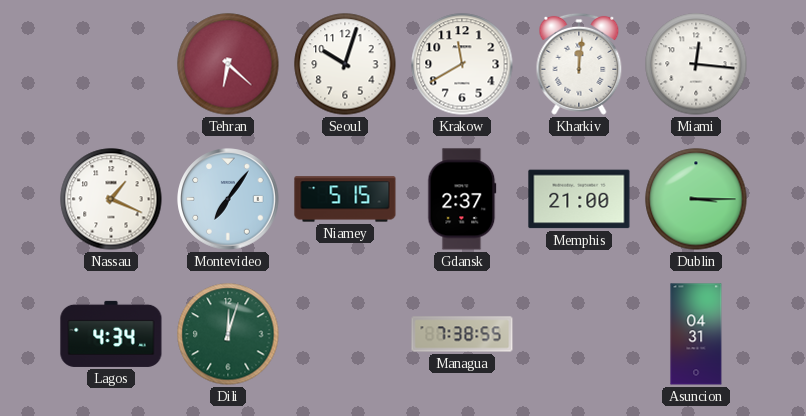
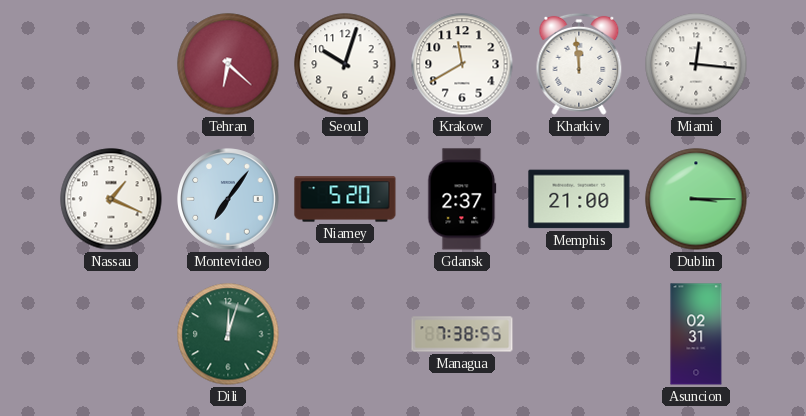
Kharkiv: 12:01 -> 11:59 (579, 64)
Niamey: 5:15 -> 5:20 (345, 199)
Lagos: 4:34 -> none (111, 334)
Asuncion: 04:31 -> 02:31 (696, 334)
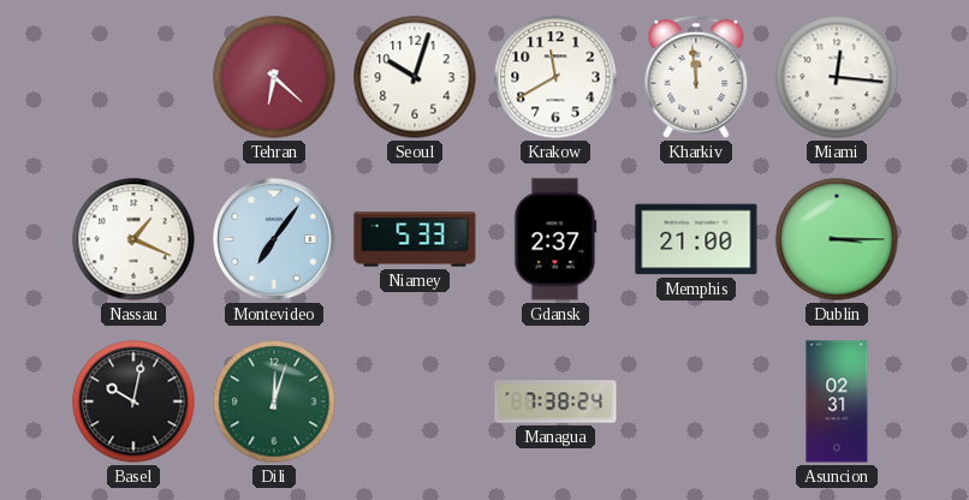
Niamey: 5:20 -> 5:33 (415, 239)
Basel: none -> 10:02 (133, 401)
Managua: 7:38:55 -> 7:38:24 (555, 401)
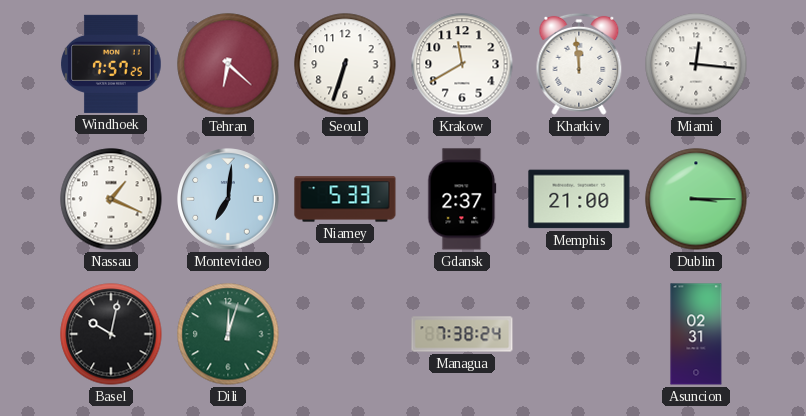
Windhoek: none -> 7:57 (111, 64)
Seoul: 10:03 -> 6:33 (345, 64)
Montevideo: 7:06 -> 7:01 (228, 199)
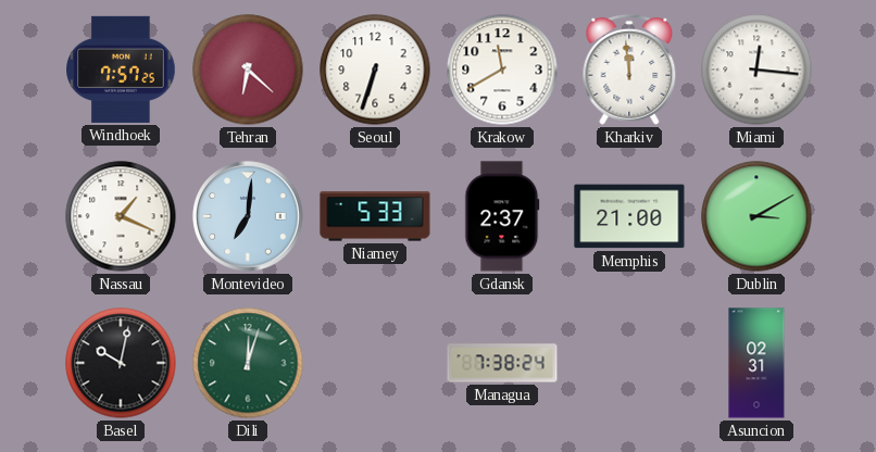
Dublin: 3:15 -> 3:10 (756, 216)
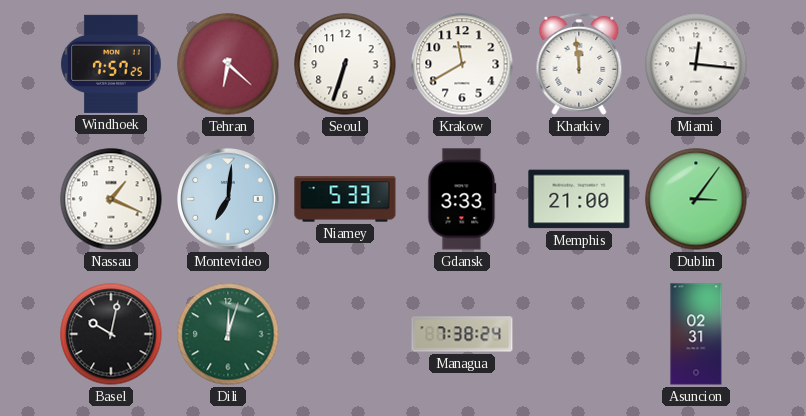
Gdansk: 2:37 -> 3:33 (462, 199)
Dublin: 3:10 -> 3:06 (696, 199)
